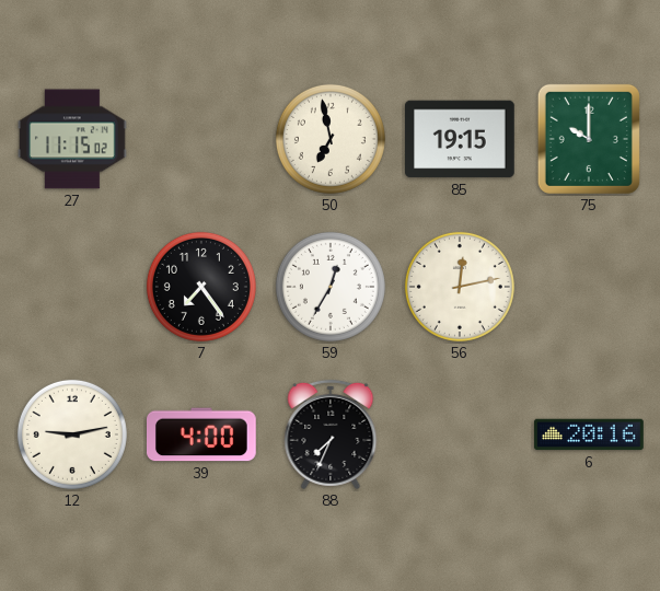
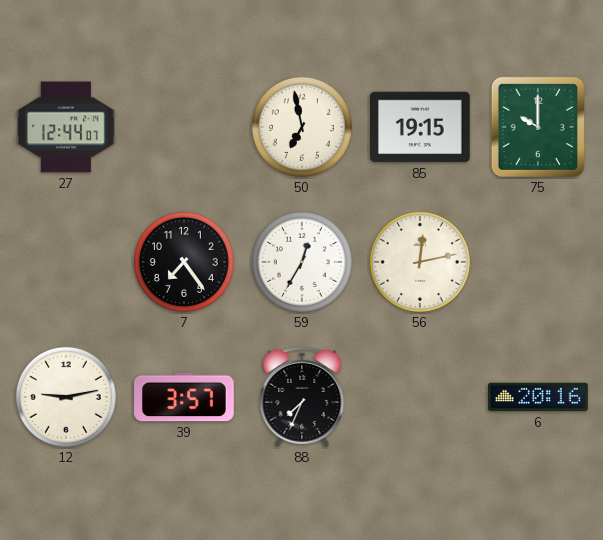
27: 11:15 -> 12:44 (66, 127)
39: 4:00 -> 3:57 (185, 397)
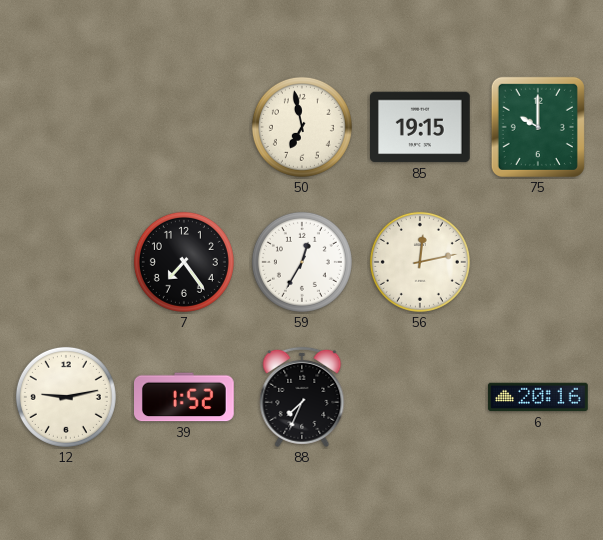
27: 12:44 -> none (66, 127)
39: 3:57 -> 1:52 (185, 397)
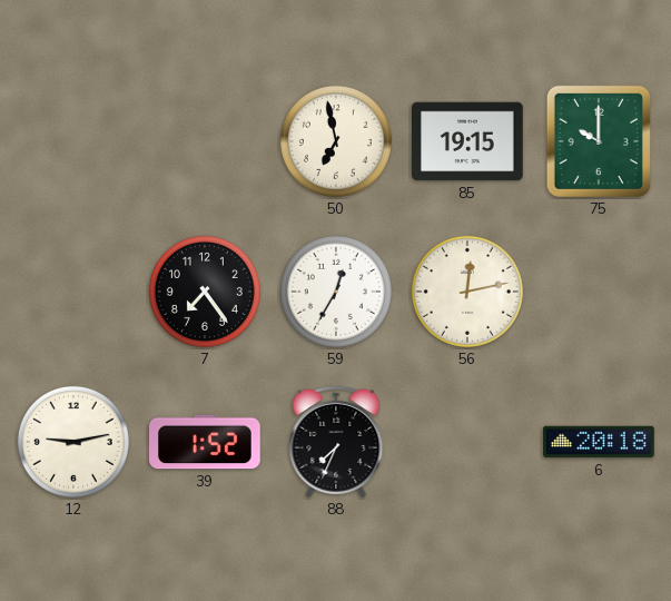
6: 20:16 -> 20:18 (599, 442)
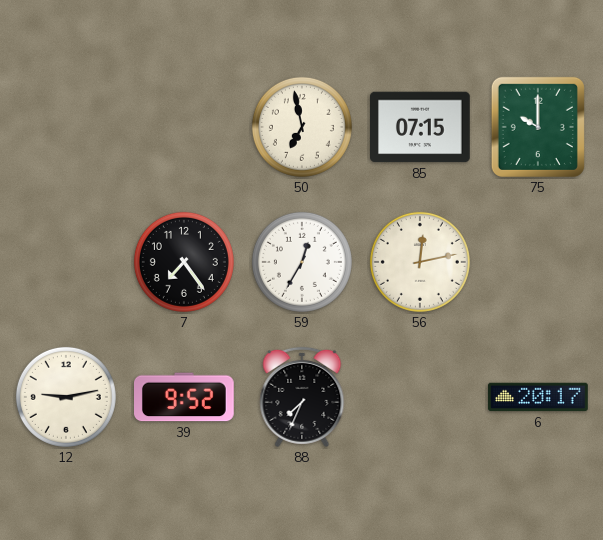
85: 19:15 -> 07:15 (421, 127)
39: 1:52 -> 9:52 (185, 397)
6: 20:18 -> 20:17 (538, 397)
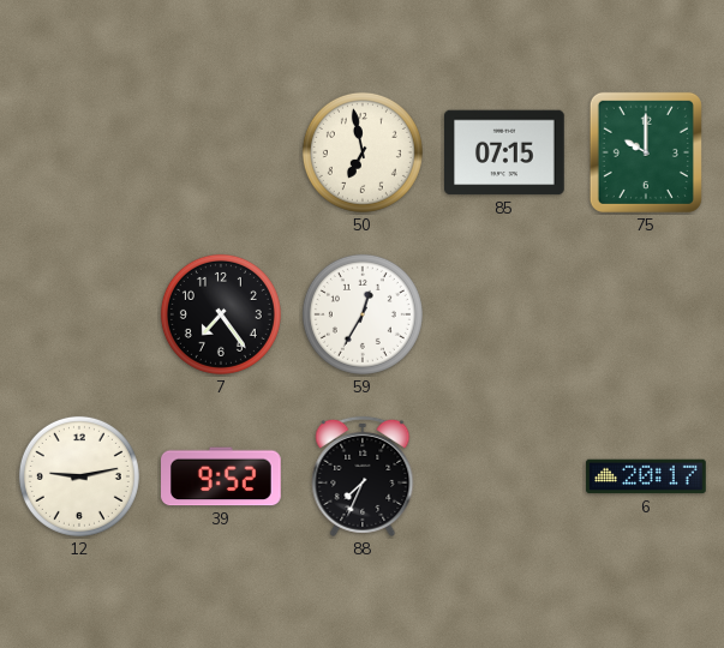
56: 12:13 -> none (420, 262)
